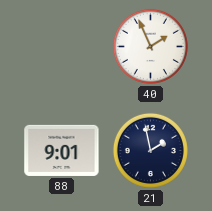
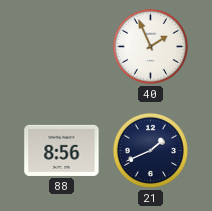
88: 9:01 -> 8:56 (62, 150)
21: 1:58 -> 1:41 (150, 150)
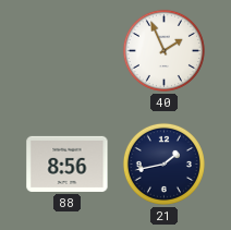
21: 1:41 -> 1:43 (163, 164)
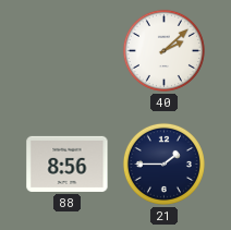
40: 1:56 -> 2:08 (163, 50)
21: 1:43 -> 1:45 (163, 164)
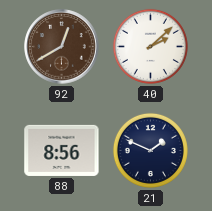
92: none -> 12:40 (62, 47)
21: 1:45 -> 1:49 (150, 150)
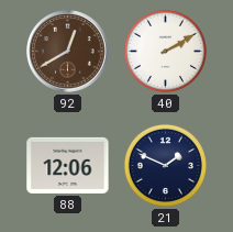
40: 2:08 -> 2:10 (165, 51)
88: 8:56 -> 12:06 (68, 165)
